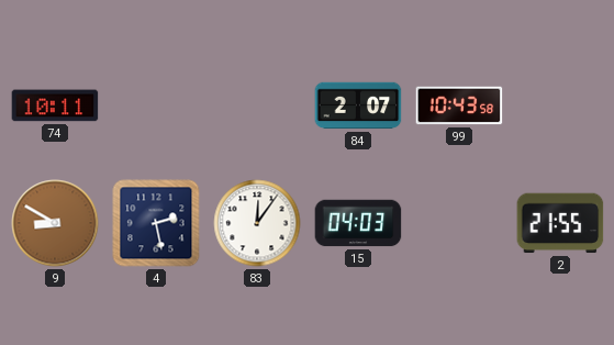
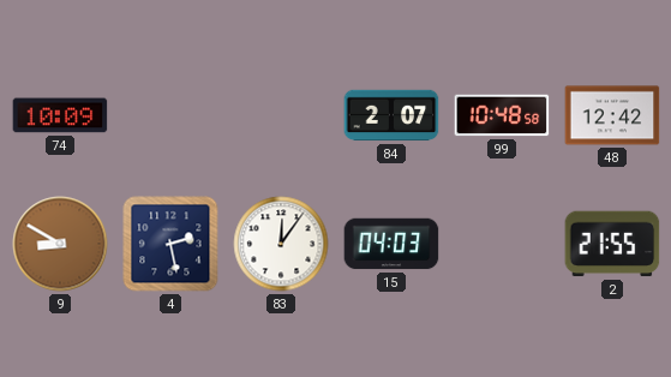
74: 10:11 -> 10:09 (60, 115)
99: 10:43 -> 10:48 (502, 115)
48: none -> 12:42 (612, 115)
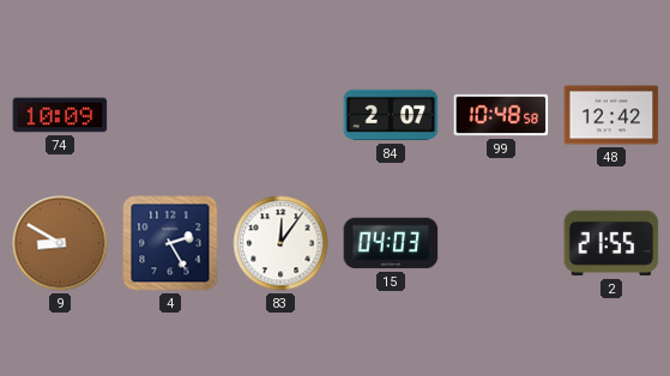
4: 2:28 -> 2:25 (170, 243)
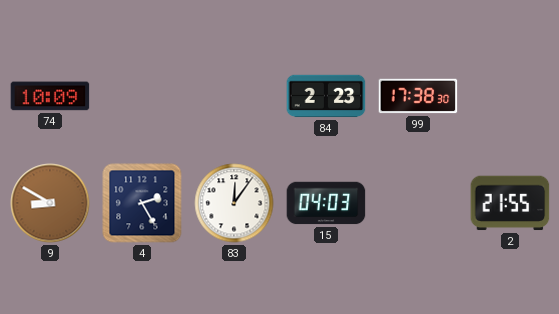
84: 2:07 -> 2:23 (326, 96)
99: 10:48 -> 17:38 (418, 96)
48: 12:42 -> none (611, 115)
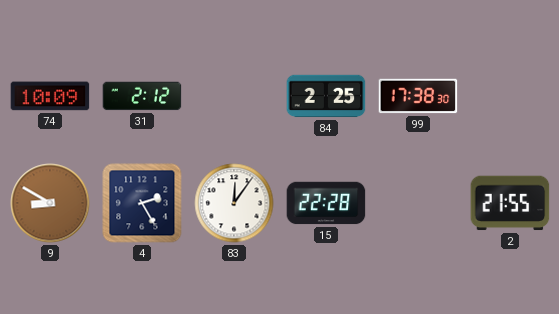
31: none -> 2:12 (142, 96)
84: 2:23 -> 2:25 (326, 96)
15: 04:03 -> 22:28 (326, 203)
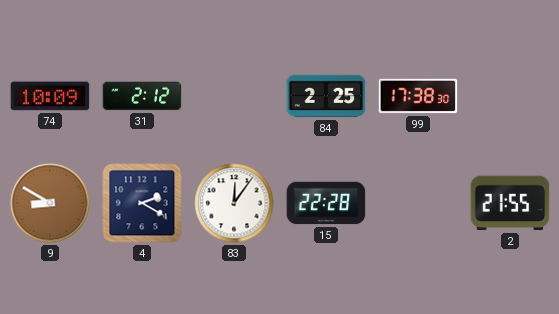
4: 2:25 -> 2:20 (142, 203)
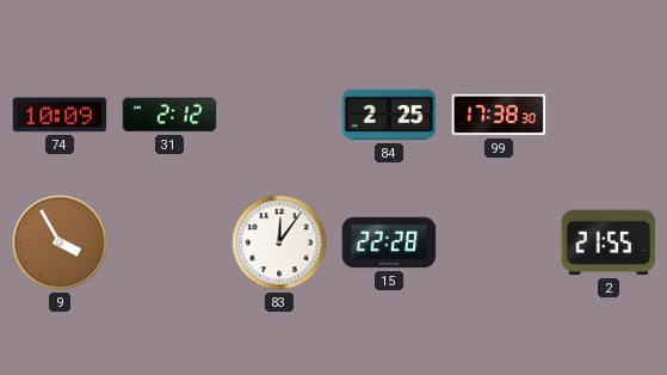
9: 8:50 -> 3:55 (60, 242)
4: 2:20 -> none (142, 203)
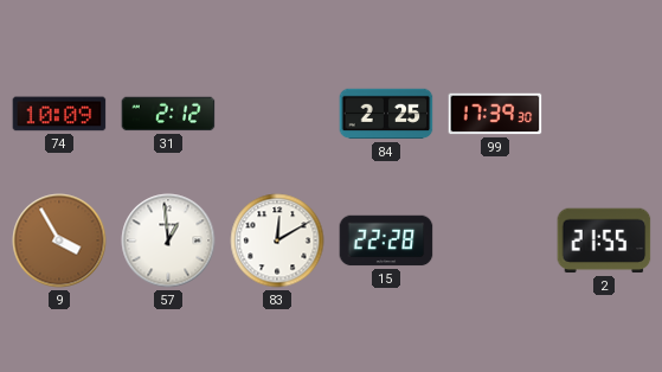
99: 17:38 -> 17:39 (495, 114)
57: none -> 12:59 (168, 240)
83: 12:06 -> 12:10 (277, 240)
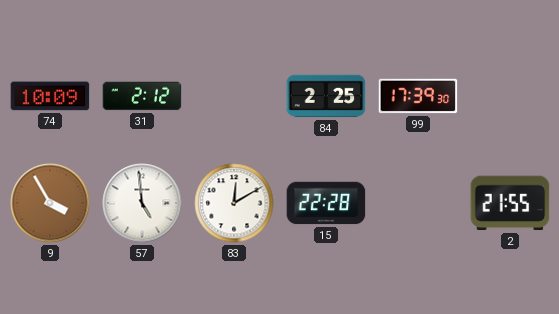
57: 12:59 -> 4:59 (142, 203)
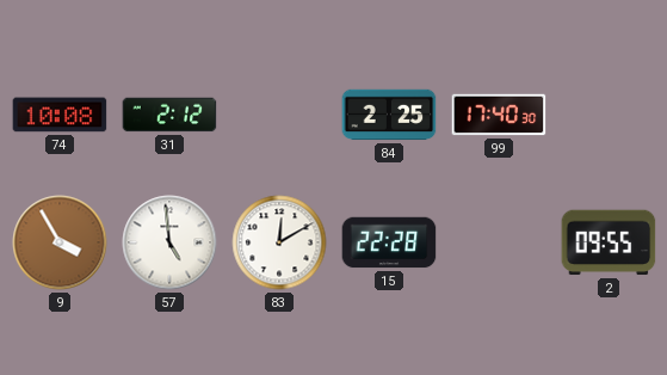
74: 10:09 -> 10:08 (60, 115)
99: 17:39 -> 17:40 (499, 115)
2: 21:55 -> 09:55 (609, 242)
